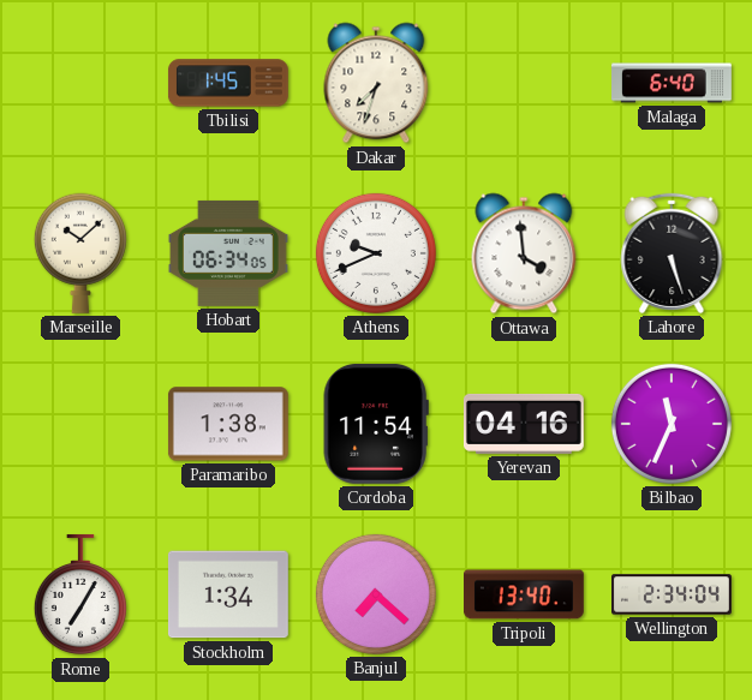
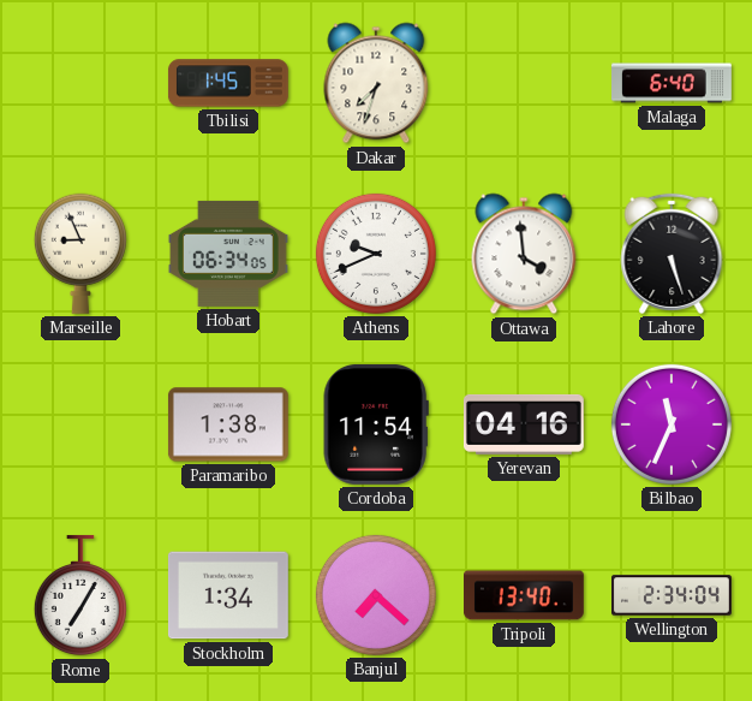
Marseille: 10:08 -> 8:56 (80, 254)
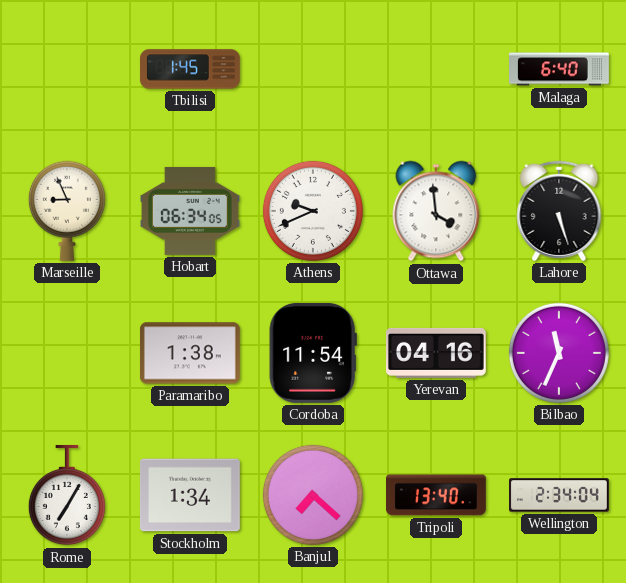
Dakar: 7:33 -> none (376, 83)
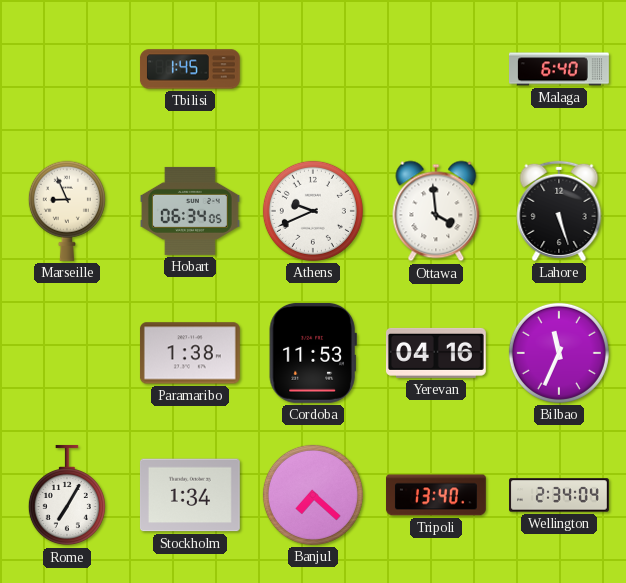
Cordoba: 11:54 -> 11:53 (313, 353)
